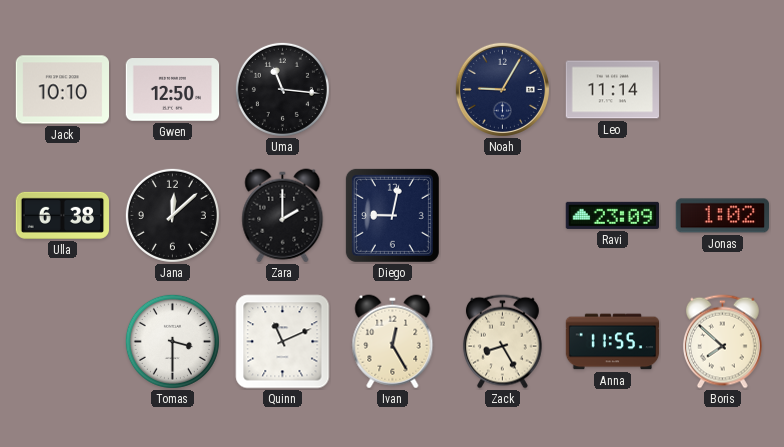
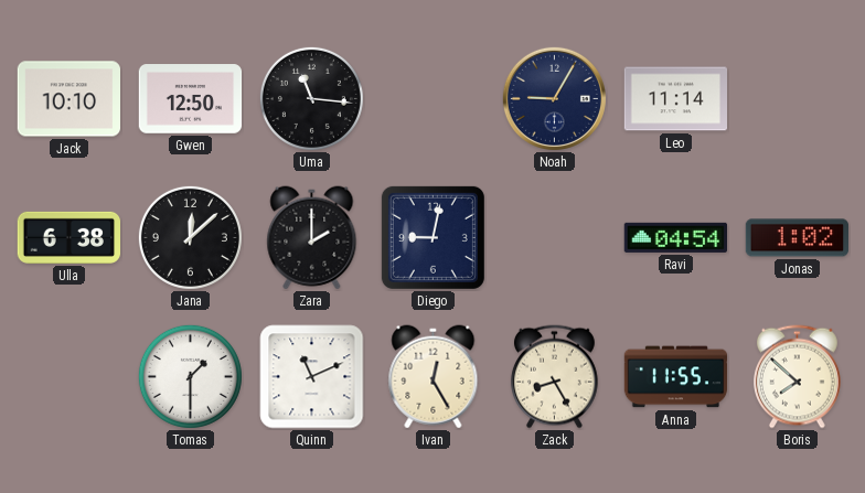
Ravi: 23:09 -> 04:54 (675, 237)
Tomas: 3:30 -> 1:30 (190, 376)
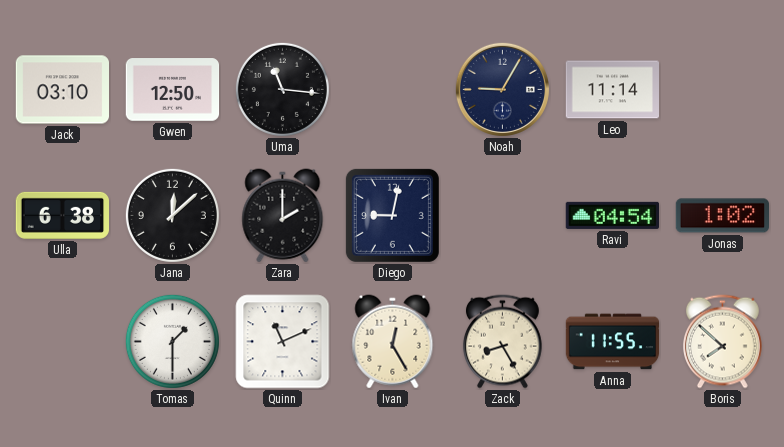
Jack: 10:10 -> 03:10 (63, 90)
